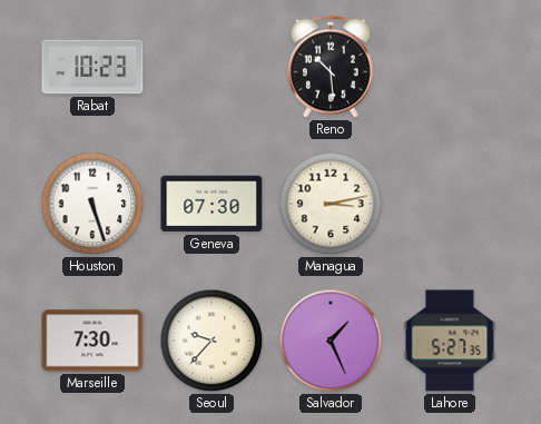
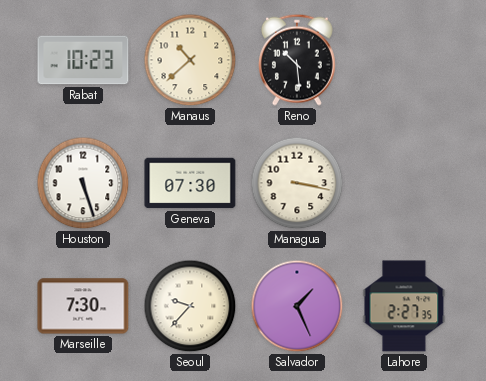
Manaus: none -> 10:38 (190, 60)
Managua: 3:13 -> 3:17 (297, 183)
Lahore: 5:27 -> 2:27 (404, 306)
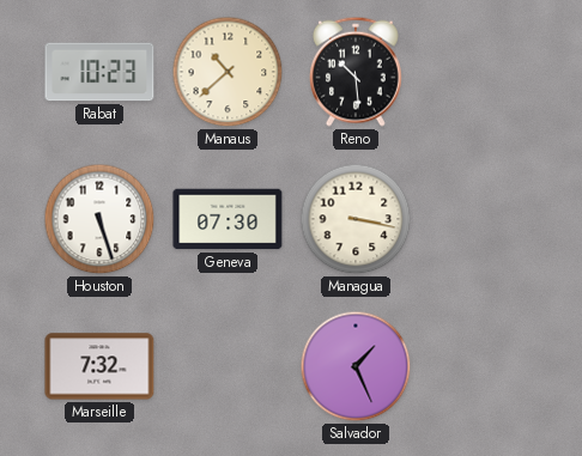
Marseille: 7:30 -> 7:32 (99, 366)
Seoul: 9:37 -> none (190, 306)
Lahore: 2:27 -> none (404, 306)
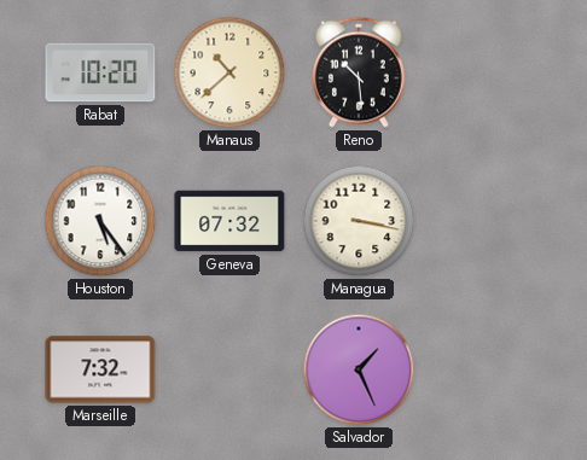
Rabat: 10:23 -> 10:20 (100, 72)
Houston: 5:27 -> 5:24 (100, 221)
Geneva: 07:30 -> 07:32 (229, 221)
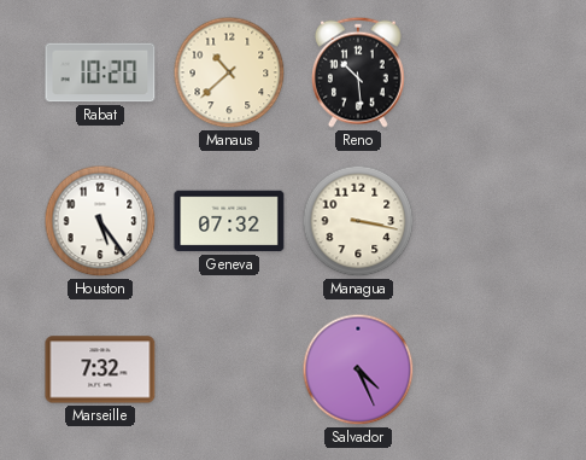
Salvador: 1:26 -> 4:26 (358, 369)
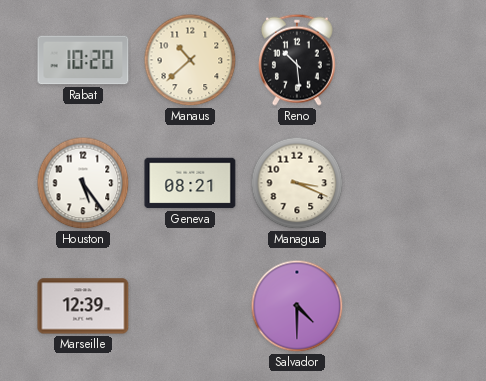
Geneva: 07:32 -> 08:21 (190, 183)
Managua: 3:17 -> 3:19 (297, 183)
Marseille: 7:32 -> 12:39 (83, 306)
Salvador: 4:26 -> 4:30 (297, 306)
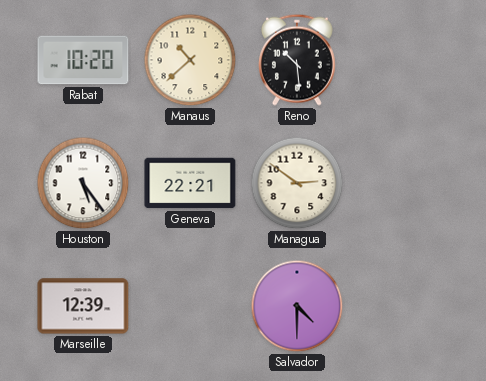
Geneva: 08:21 -> 22:21 (190, 183)
Managua: 3:19 -> 2:51 (297, 183)
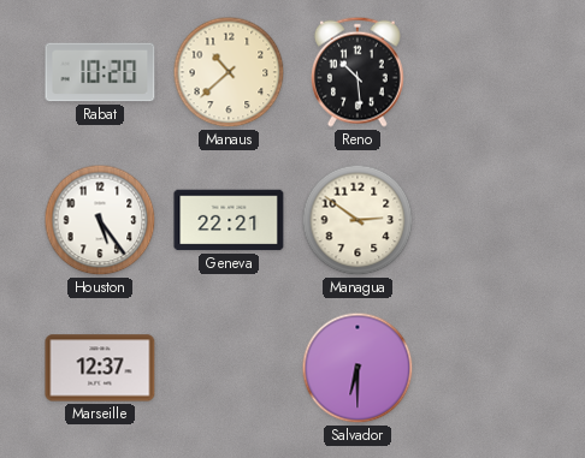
Marseille: 12:39 -> 12:37 (100, 368)
Salvador: 4:30 -> 6:30 (357, 368)
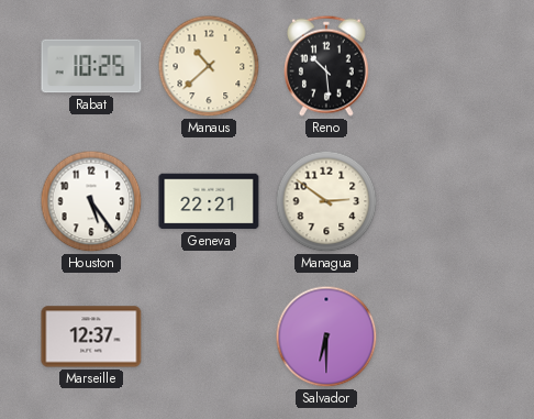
Rabat: 10:20 -> 10:25 (91, 66)
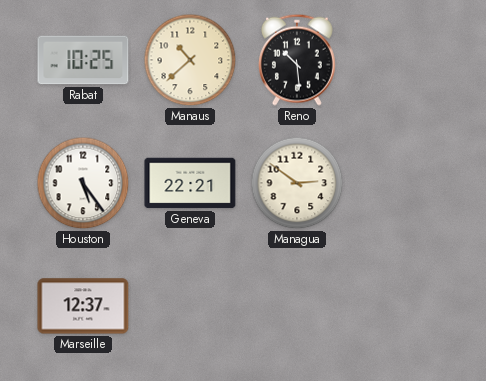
Salvador: 6:30 -> none (326, 337)
